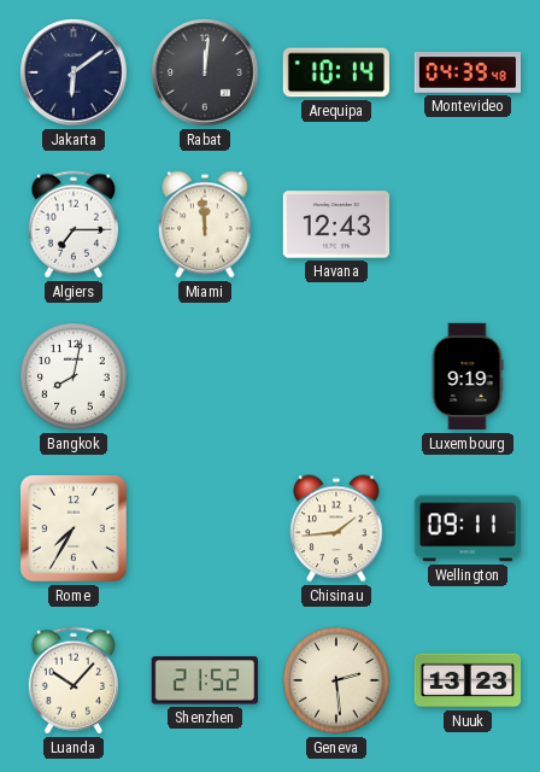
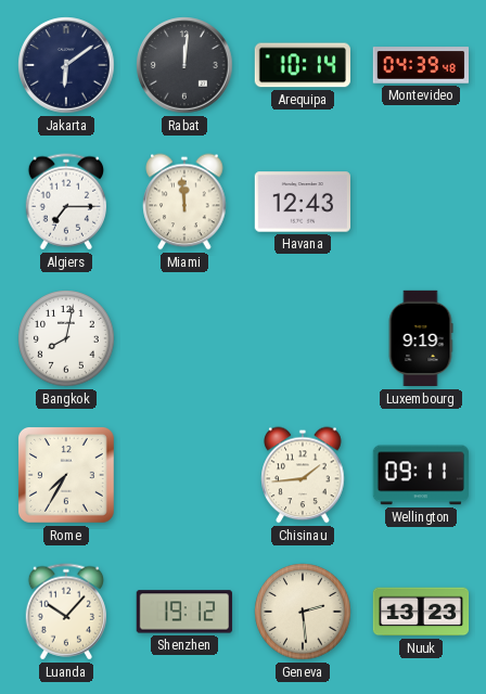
Shenzhen: 21:52 -> 19:12 (184, 612)
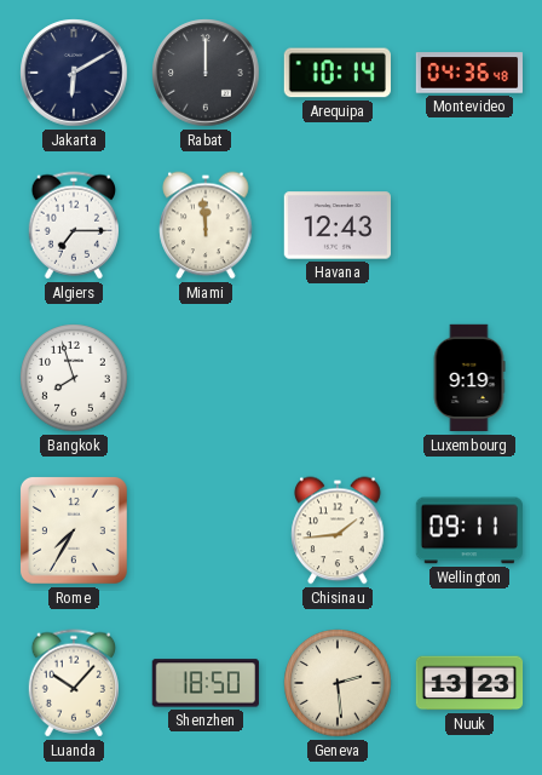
Jakarta: 6:09 -> 6:10 (74, 73)
Rabat: 12:01 -> 12:00 (206, 73)
Montevideo: 04:39 -> 04:36 (468, 73)
Bangkok: 8:02 -> 7:57 (74, 378)
Shenzhen: 19:12 -> 18:50 (206, 683)
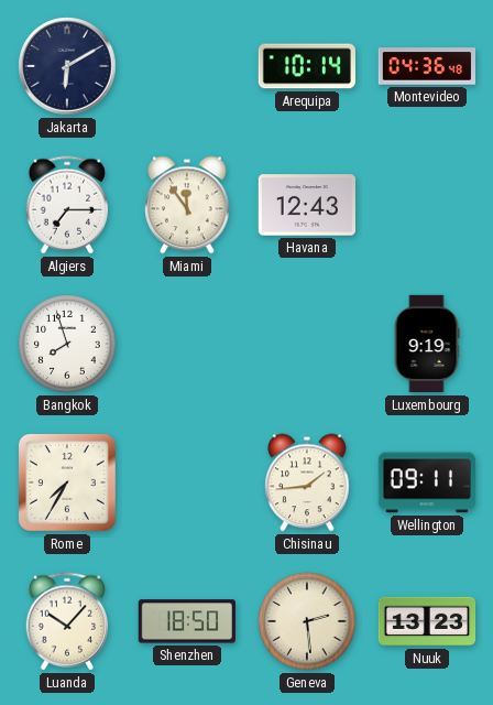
Rabat: 12:00 -> none (206, 73)
Miami: 11:59 -> 11:54 (187, 205)
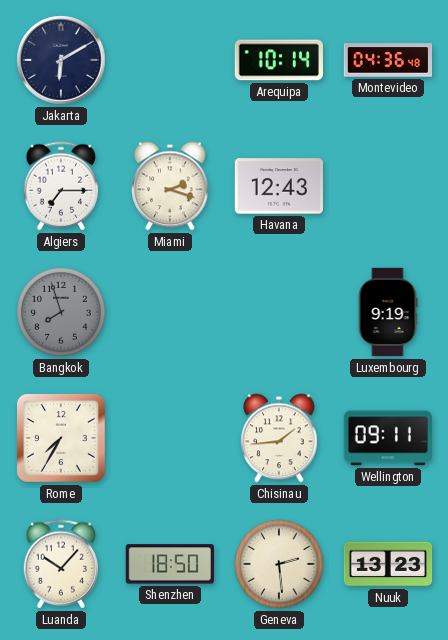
Miami: 11:54 -> 2:18 (170, 186)
Bangkok dial: white -> grey (61, 312)
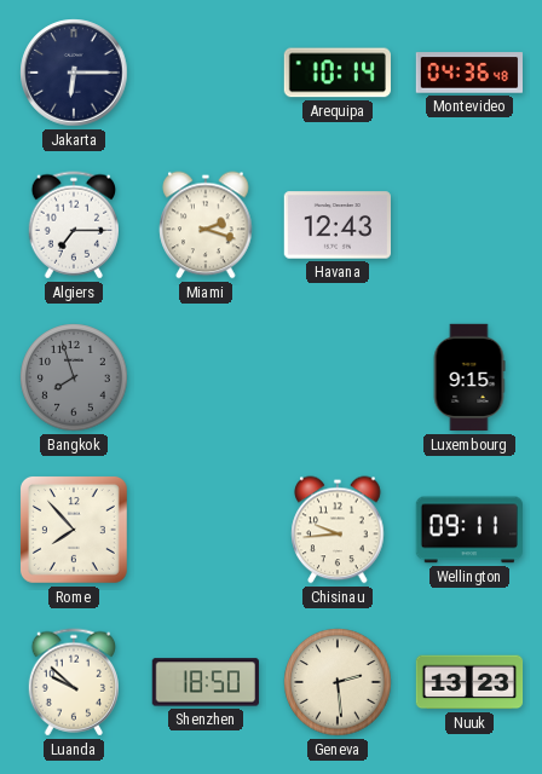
Jakarta: 6:10 -> 6:15 (74, 73)
Luxembourg: 9:19 -> 9:15 (469, 377)
Rome: 7:35 -> 7:53 (74, 530)
Chisinau: 1:44 -> 9:44 (338, 530)
Luanda: 10:07 -> 9:52 (73, 682)
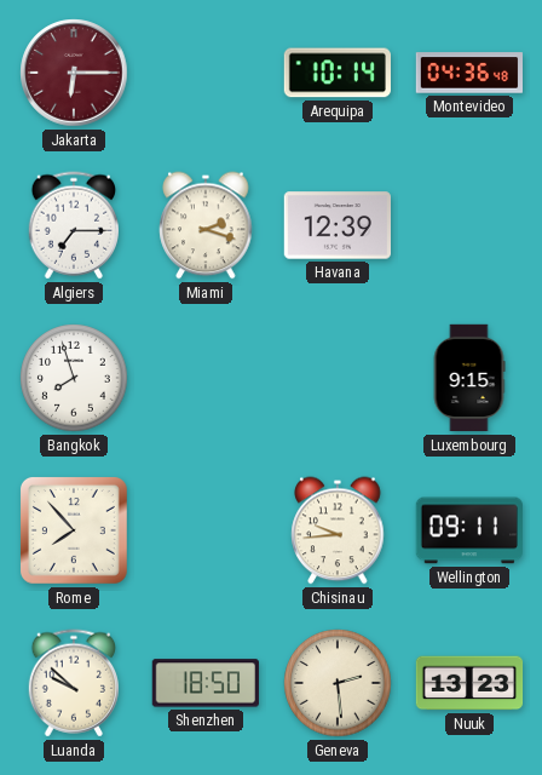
Jakarta dial: navy -> burgundy (74, 73)
Havana: 12:43 -> 12:39 (336, 225)
Bangkok dial: grey -> white (74, 378)
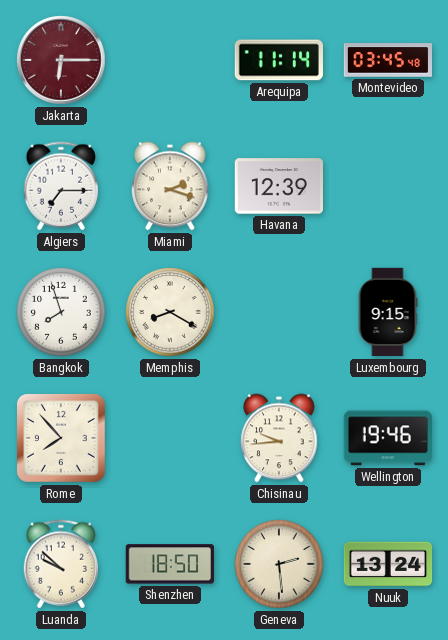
Arequipa: 10:14 -> 11:14 (279, 60)
Montevideo: 04:36 -> 03:45 (387, 60)
Memphis: none -> 8:20 (170, 312)
Wellington: 09:11 -> 19:46 (388, 438)
Nuuk: 13:23 -> 13:24 (388, 564)
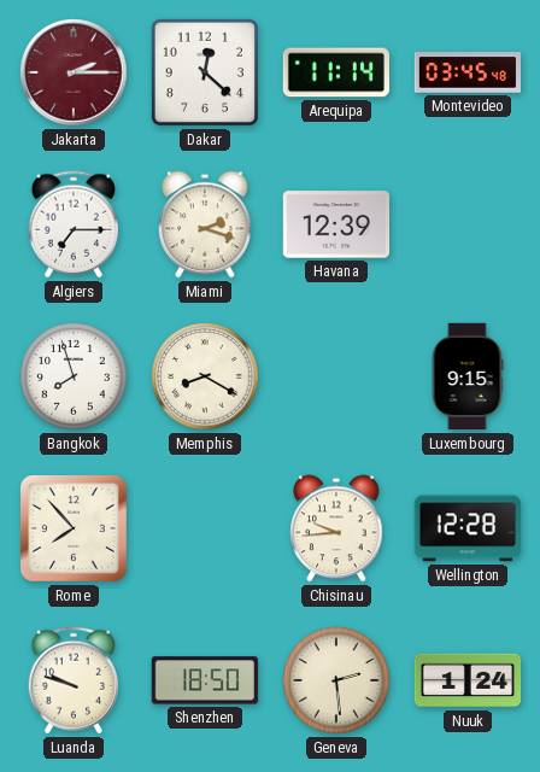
Jakarta: 6:15 -> 2:15 (74, 72)
Dakar: none -> 12:22 (205, 72)
Wellington: 19:46 -> 12:28 (468, 528)
Luanda: 9:52 -> 9:48 (72, 680)
Nuuk: 13:24 -> 1:24 (468, 680)
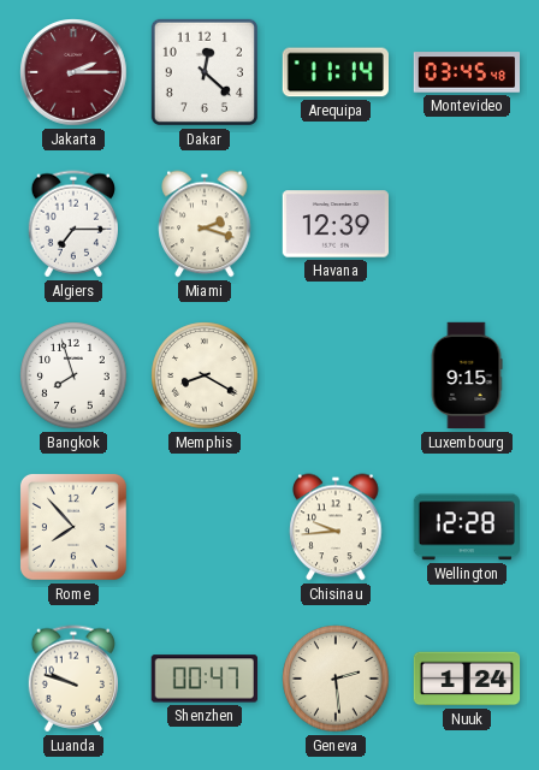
Shenzhen: 18:50 -> 00:47 (205, 679)
